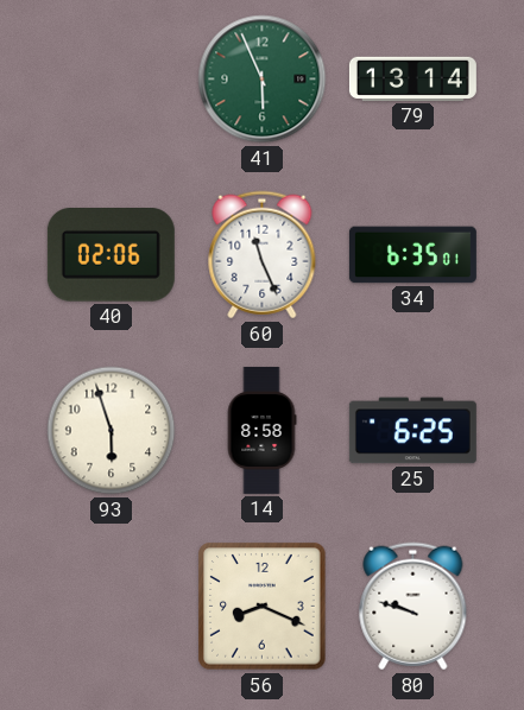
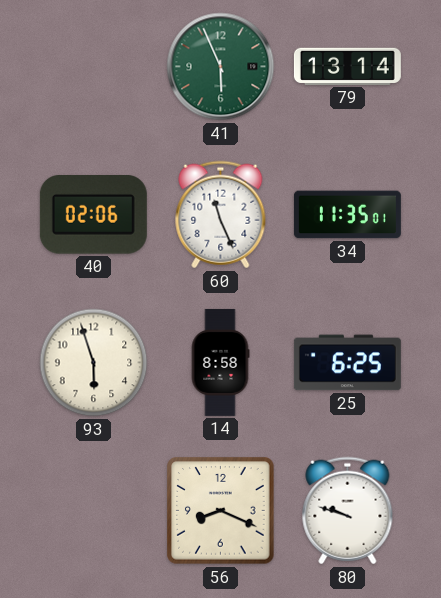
34: 6:35 -> 11:35 (347, 215)
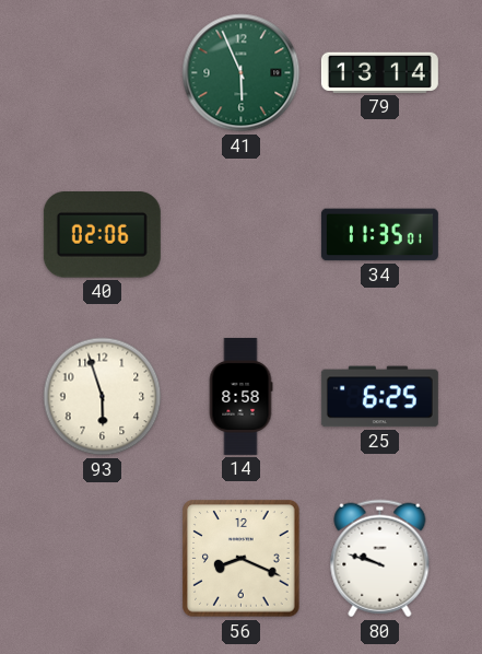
60: 11:26 -> none (221, 215)
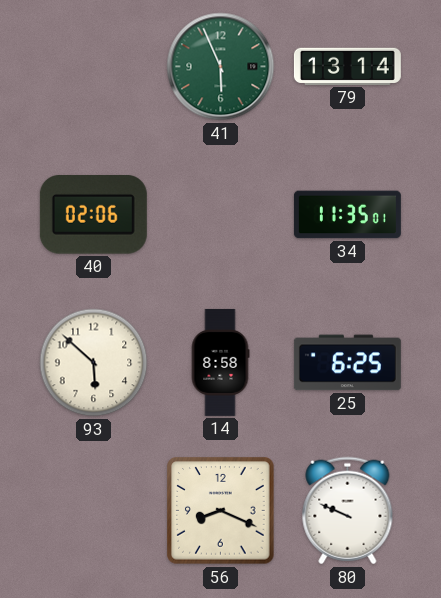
93: 5:57 -> 5:52 (94, 363)
80: 9:48 -> 9:49 (348, 511)
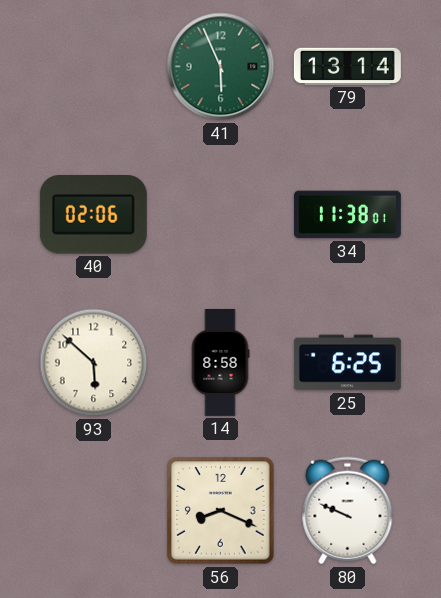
34: 11:35 -> 11:38 (347, 215)
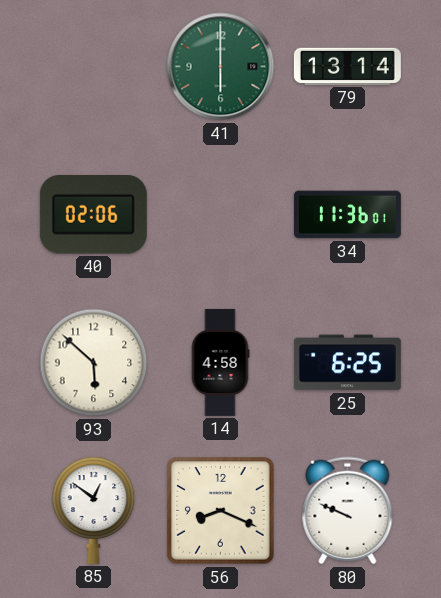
41: 5:56 -> 6:00 (221, 67)
34: 11:38 -> 11:36 (347, 215)
14: 8:58 -> 4:58 (220, 362)
85: none -> 12:51 (94, 510)
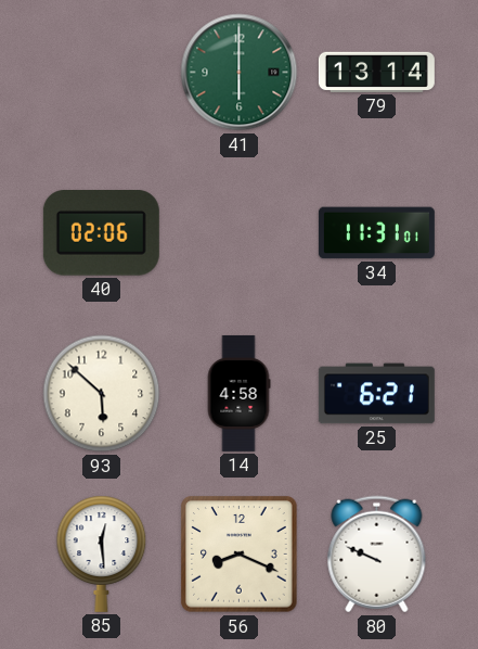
34: 11:36 -> 11:31 (376, 233)
25: 6:25 -> 6:21 (376, 394)
85: 12:51 -> 12:29 (102, 553)
